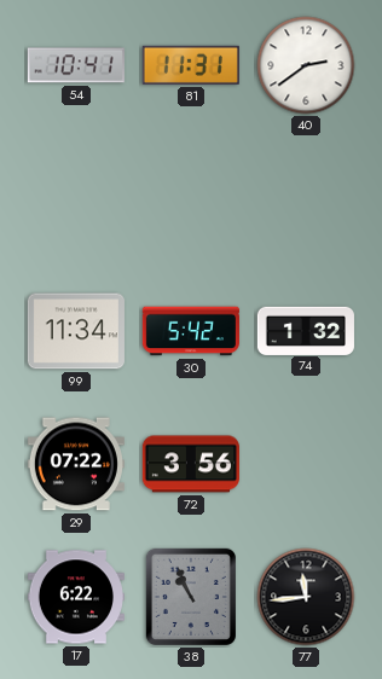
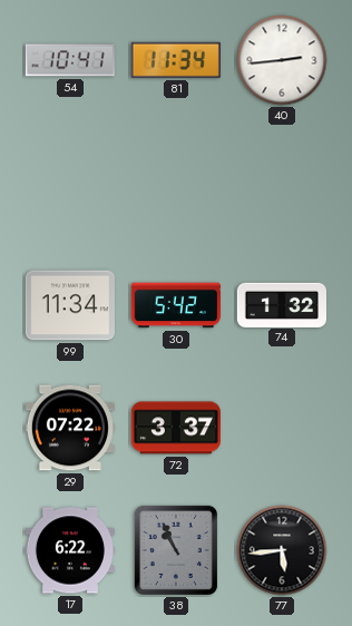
81: 11:31 -> 11:34 (176, 60)
40: 2:39 -> 2:44 (282, 60)
72: 3:56 -> 3:37 (176, 428)
77: 11:44 -> 5:44 (282, 550)
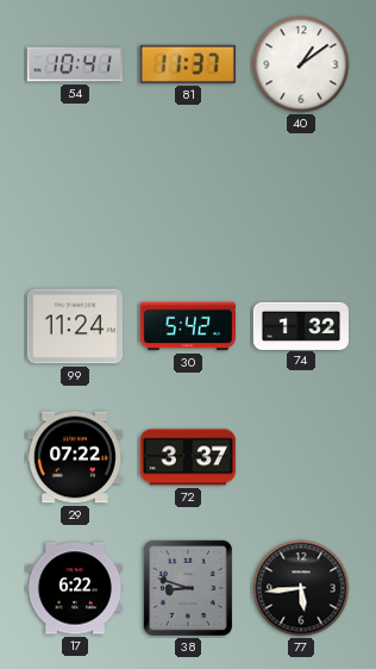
81: 11:34 -> 11:37 (188, 64)
40: 2:44 -> 1:09 (301, 64)
99: 11:34 -> 11:24 (75, 326)
38: 10:56 -> 8:48 (188, 588)
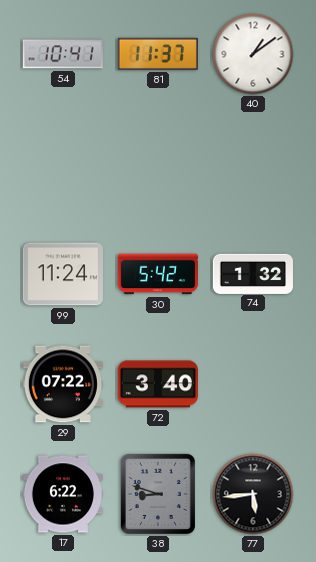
72: 3:37 -> 3:40 (158, 384)
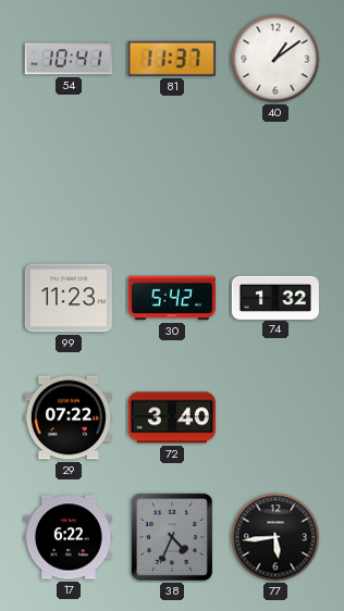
99: 11:24 -> 11:23 (69, 298)
38: 8:48 -> 4:34 (172, 537)
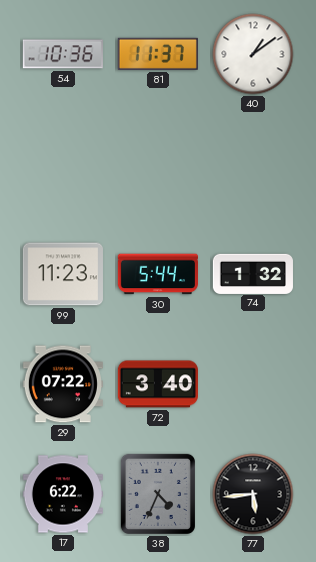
54: 10:41 -> 10:36 (63, 54)
30: 5:42 -> 5:44 (158, 274)
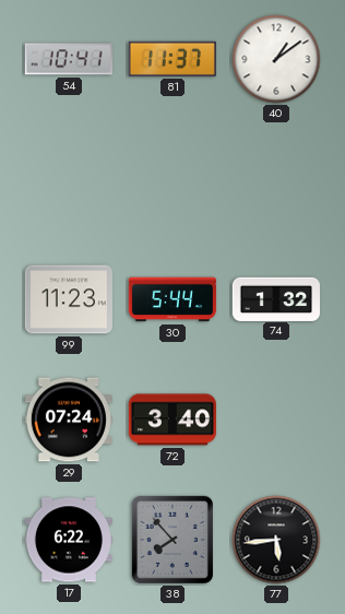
54: 10:36 -> 10:41 (69, 59)
29: 07:22 -> 07:24 (69, 420)
38: 4:34 -> 7:53 (172, 540)
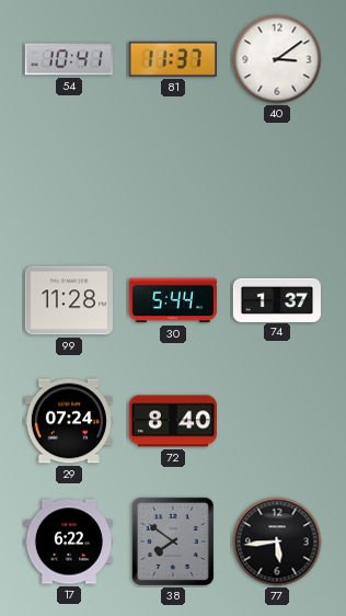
40: 1:09 -> 3:09 (277, 59)
99: 11:23 -> 11:28 (69, 300)
74: 1:32 -> 1:37 (277, 299)
72: 3:40 -> 8:40 (173, 421)
38: 7:53 -> 7:51 (173, 541)
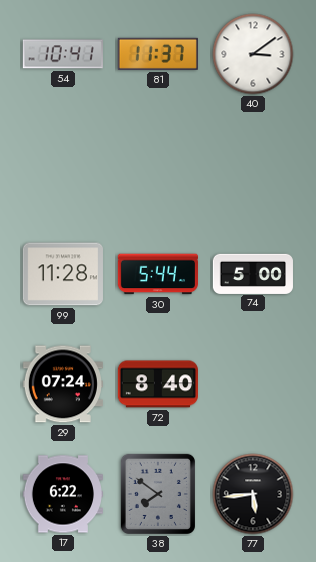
74: 1:37 -> 5:00 (253, 273)
